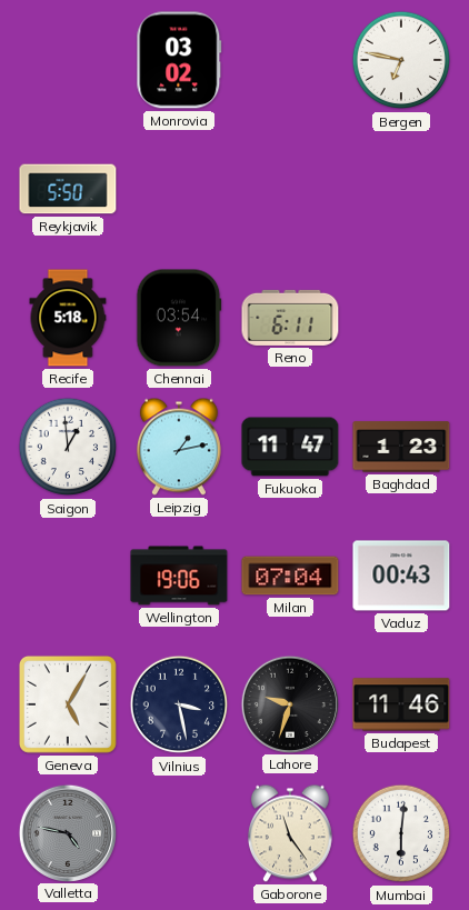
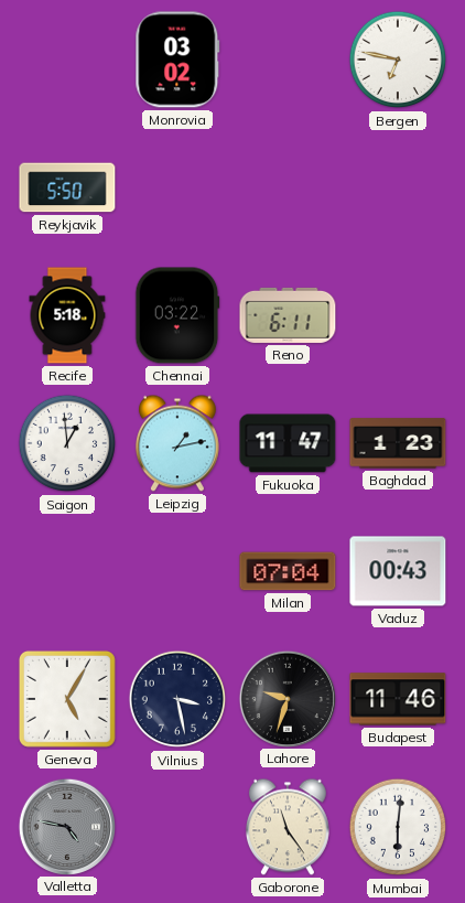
Chennai: 03:54 -> 03:22 (177, 315)
Wellington: 19:06 -> none (179, 576)
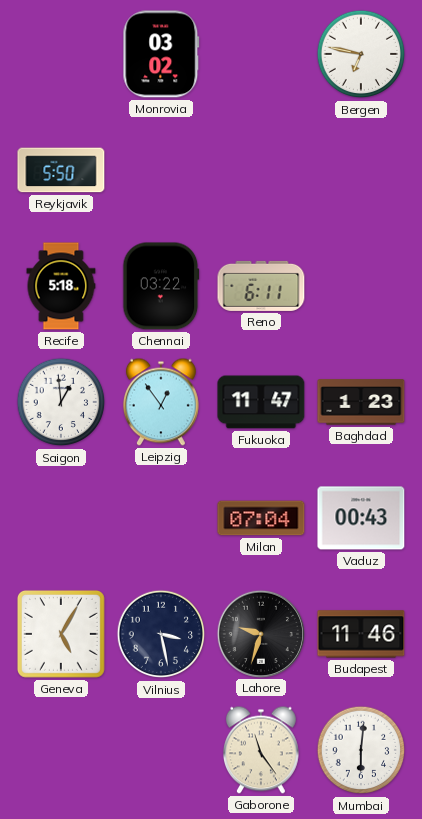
Leipzig: 1:13 -> 12:54 (161, 402)
Valletta: 4:47 -> none (66, 826)
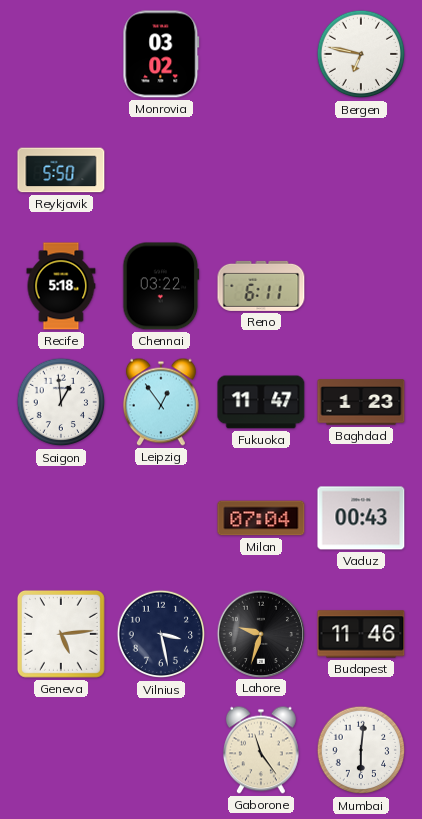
Geneva: 5:05 -> 5:14 (61, 634)
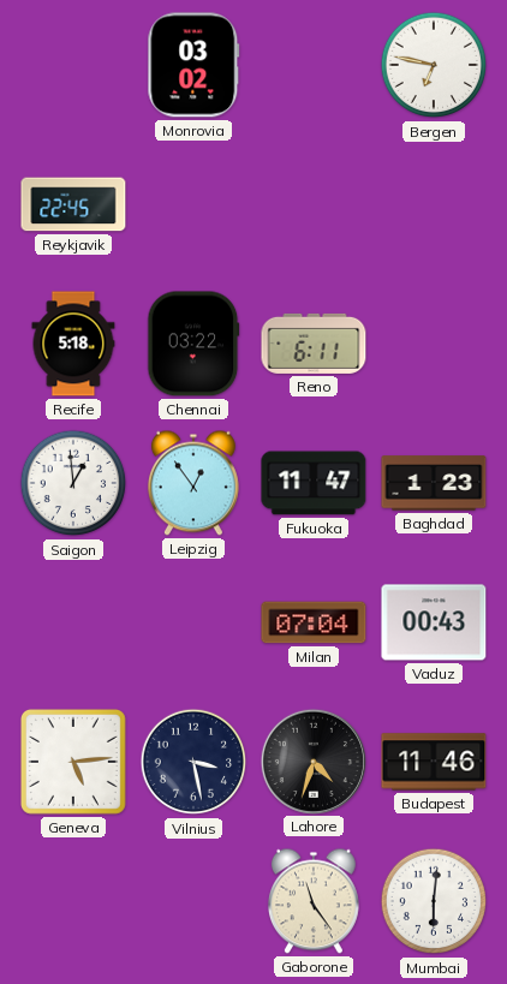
Reykjavik: 5:50 -> 22:45 (73, 204)
Lahore: 9:33 -> 4:33 (312, 761)
